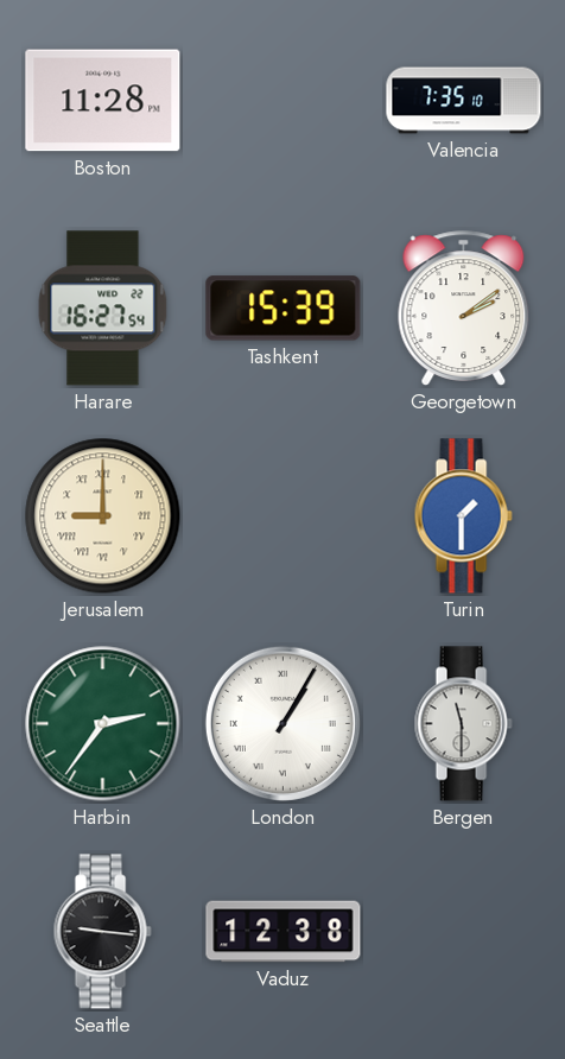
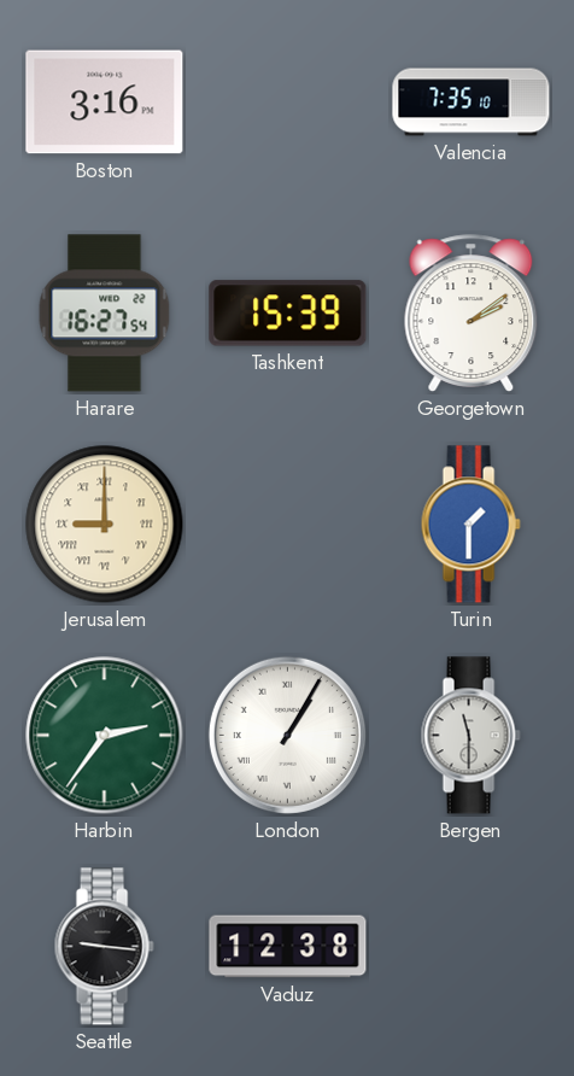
Boston: 11:28 -> 3:16 (105, 103)
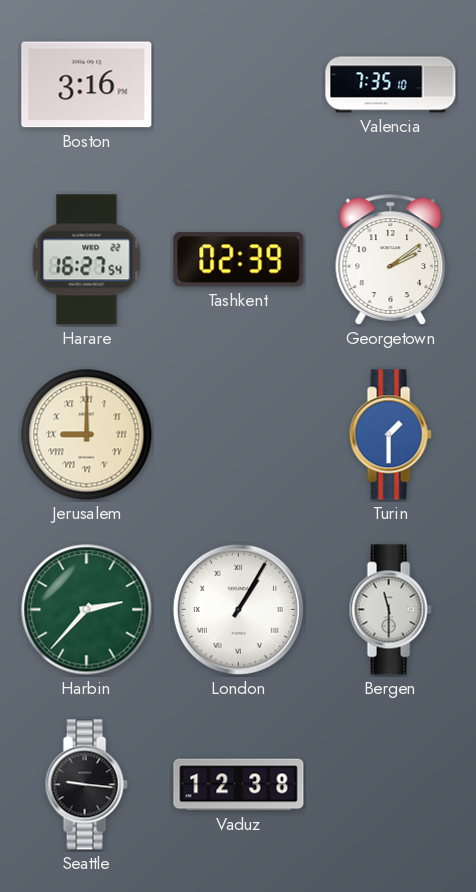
Tashkent: 15:39 -> 02:39 (239, 260)
Harbin: 2:36 -> 2:37 (87, 610)
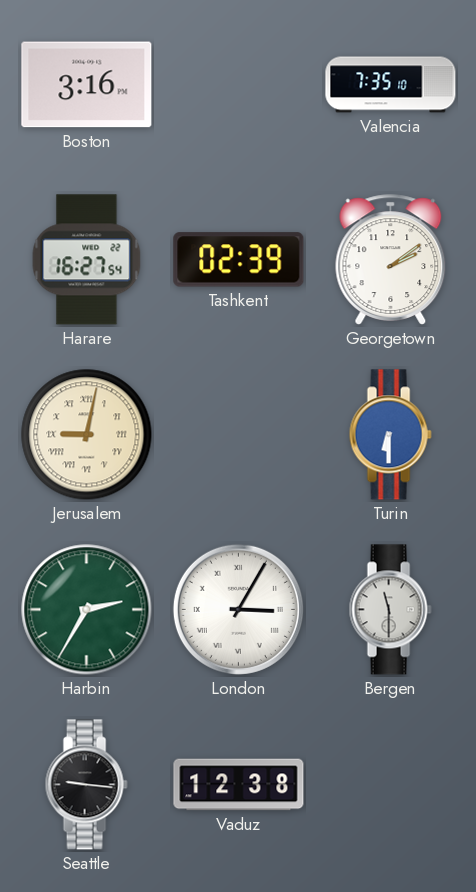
Jerusalem: 9:00 -> 9:02 (87, 435)
Turin: 1:30 -> 6:30 (390, 435)
Harbin: 2:37 -> 2:35 (87, 610)
London: 1:05 -> 3:05 (238, 609)
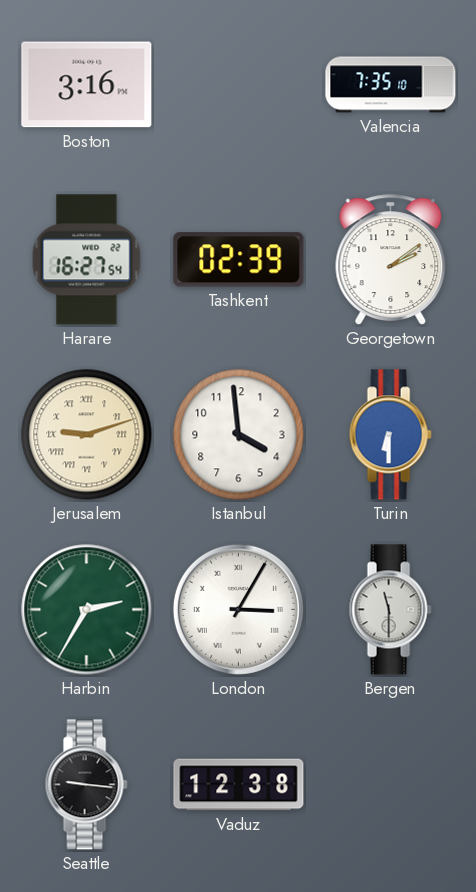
Jerusalem: 9:02 -> 9:12 (87, 435)
Istanbul: none -> 3:59 (239, 435)
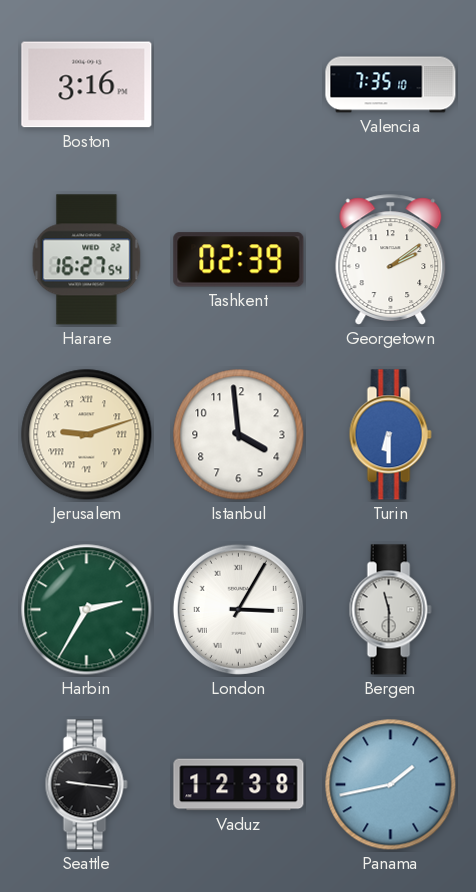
Panama: none -> 1:43 (391, 785)
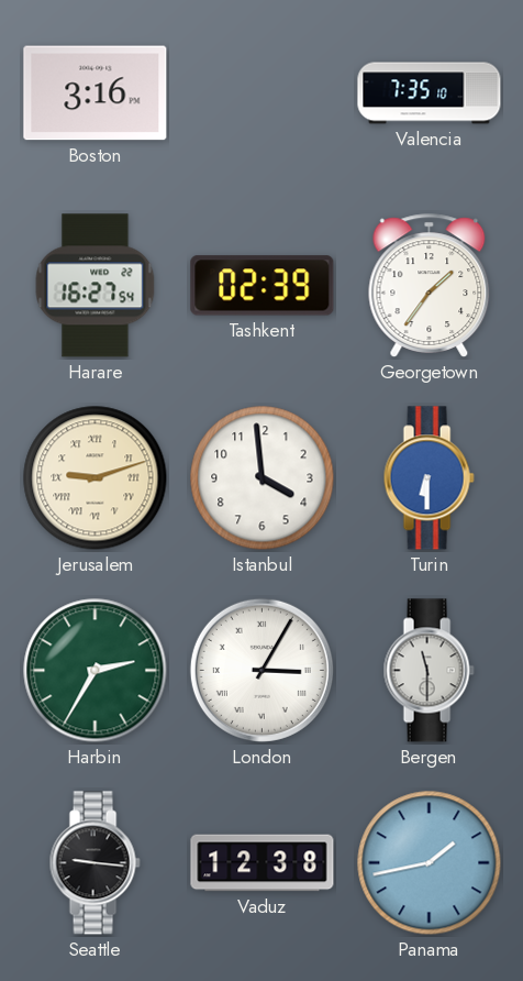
Georgetown: 2:09 -> 1:36 (430, 286)
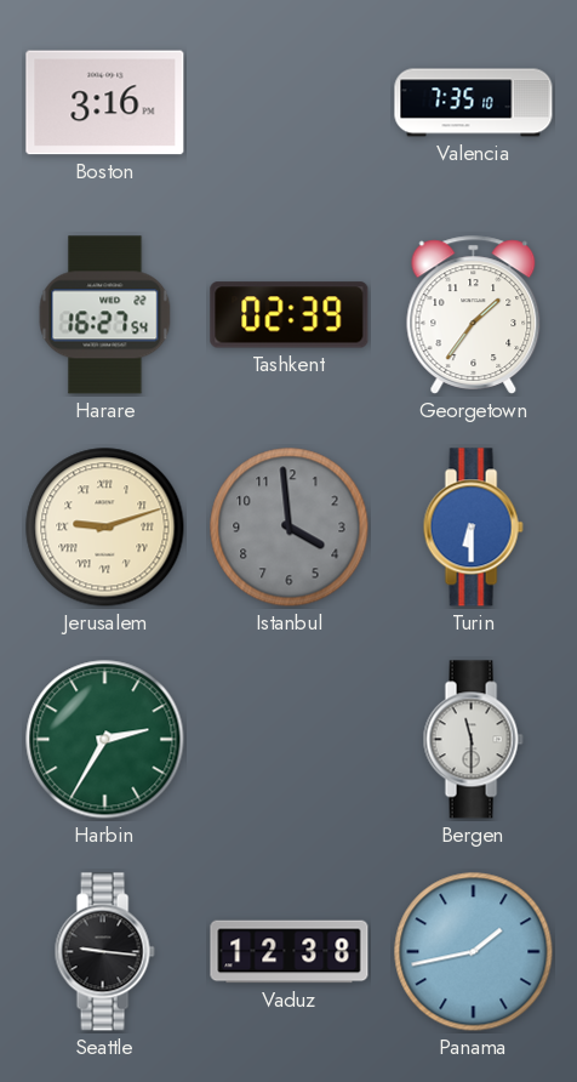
Istanbul dial: white -> grey (290, 528)
London: 3:05 -> none (261, 670)
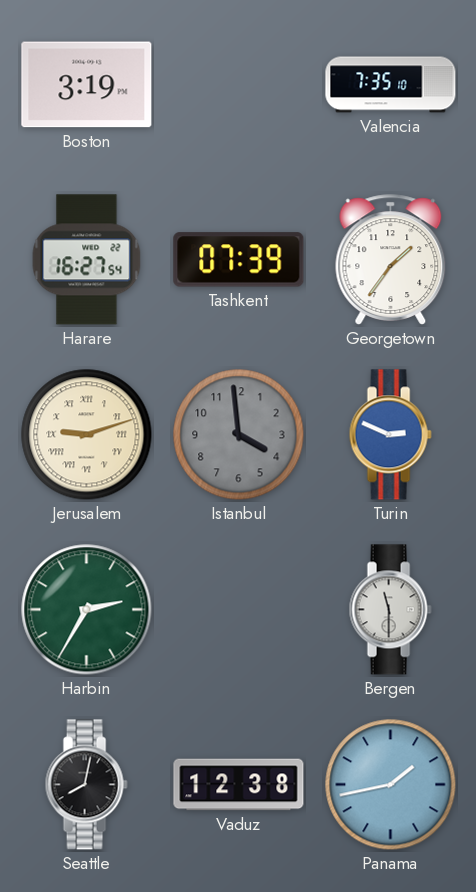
Boston: 3:16 -> 3:19 (87, 85)
Tashkent: 02:39 -> 07:39 (239, 260)
Turin: 6:30 -> 2:49 (390, 435)
Seattle: 9:16 -> 8:02 (86, 785)
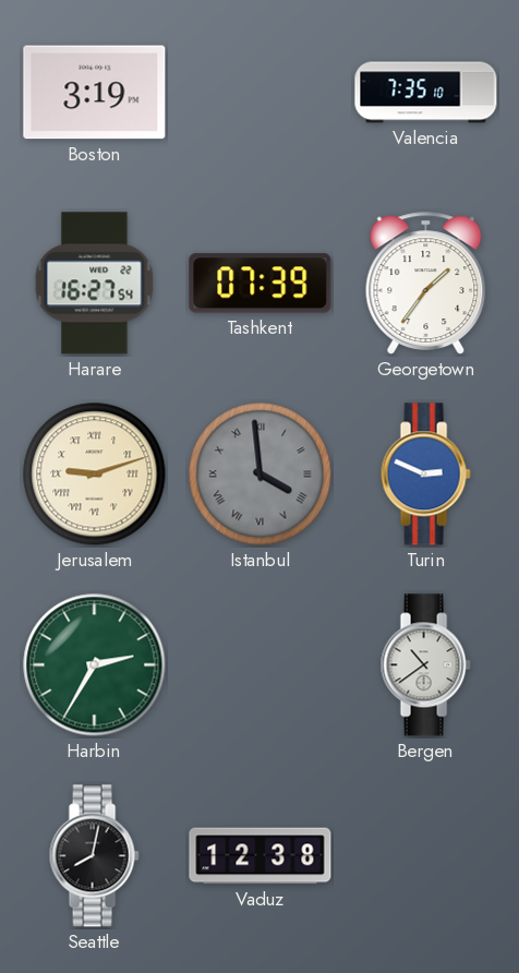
Istanbul numerals: Arabic -> Roman (261, 475)
Bergen: 11:30 -> 10:39 (425, 665)
Panama: 1:43 -> none (391, 785)
